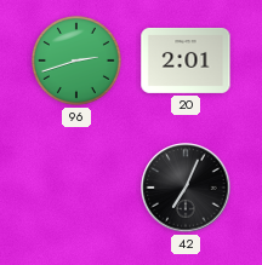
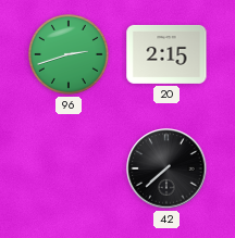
20: 2:01 -> 2:15 (166, 54)
42: 7:04 -> 7:38 (166, 168)
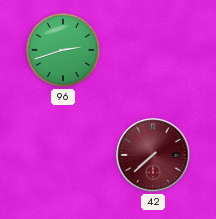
20: 2:15 -> none (166, 54)
42 dial: black -> burgundy (153, 155)
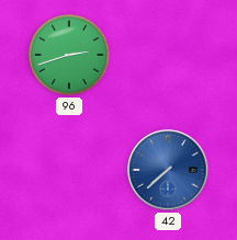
42 dial: burgundy -> blue (168, 170)
